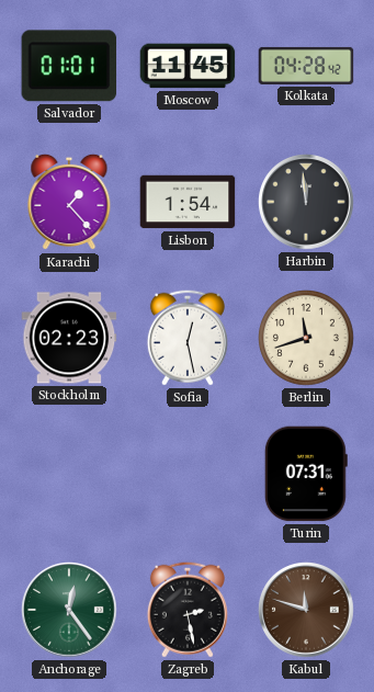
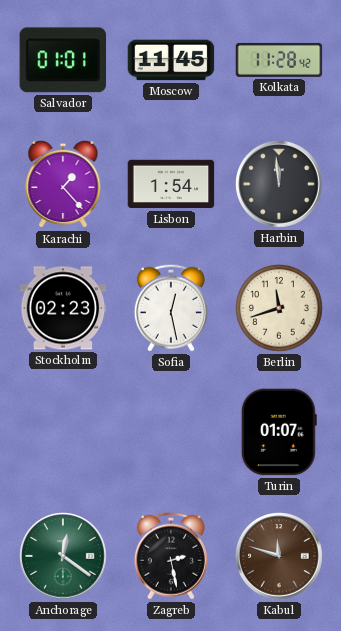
Kolkata: 04:28 -> 11:28 (279, 60)
Turin: 07:31 -> 01:07 (279, 432)
Anchorage: 12:24 -> 12:21 (63, 556)
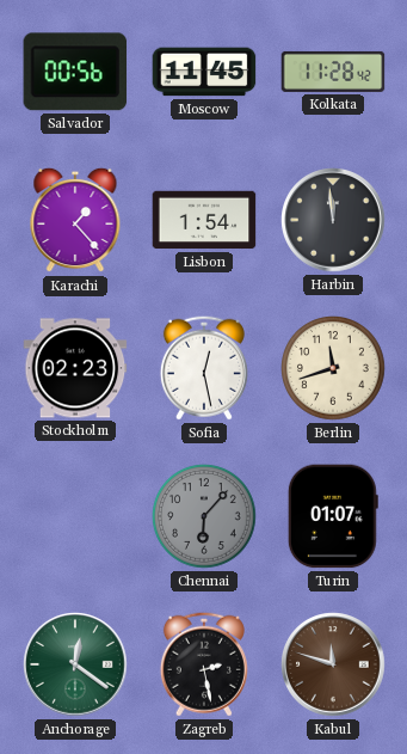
Salvador: 01:01 -> 00:56 (75, 72)
Chennai: none -> 6:07 (205, 517)
